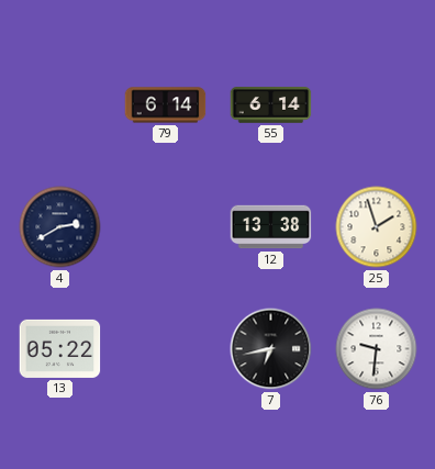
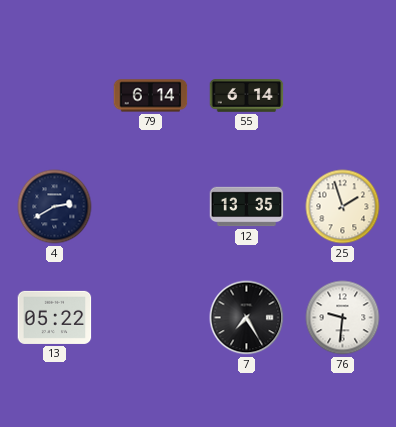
12: 13:38 -> 13:35 (247, 207)
7: 6:43 -> 7:25 (247, 318)
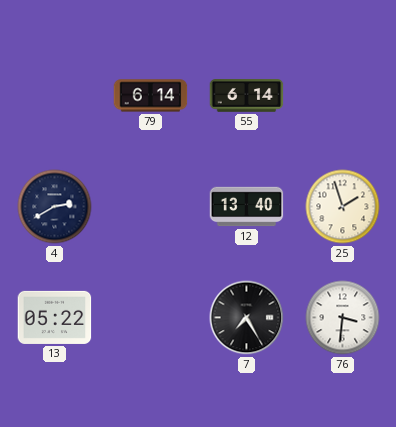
12: 13:35 -> 13:40 (247, 207)
76: 9:31 -> 3:31 (343, 318)
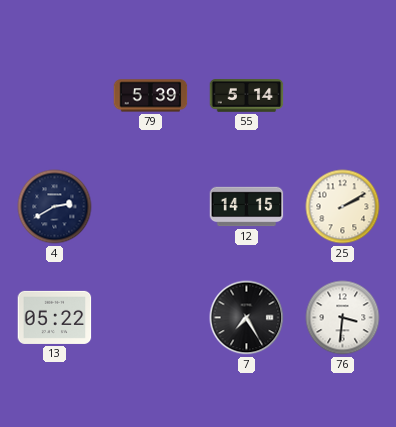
79: 6:14 -> 5:39 (151, 96)
55: 6:14 -> 5:14 (247, 96)
12: 13:40 -> 14:15 (247, 207)
25: 1:57 -> 2:10 (343, 207)
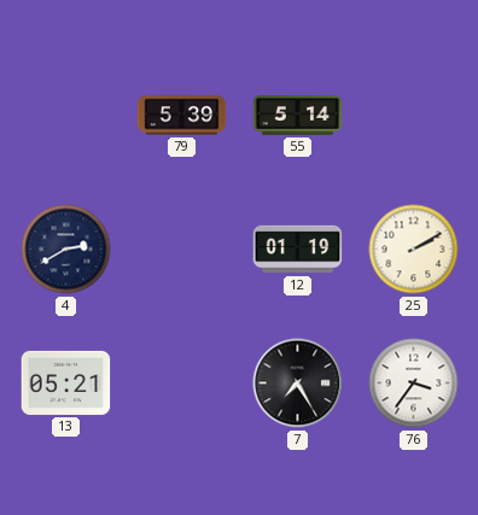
12: 14:15 -> 01:19 (298, 250)
13: 05:22 -> 05:21 (66, 382)
76: 3:31 -> 3:36 (414, 384)
